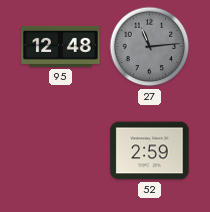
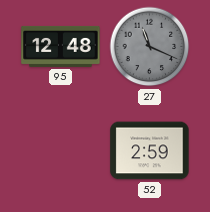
27: 11:14 -> 11:19 (150, 47)
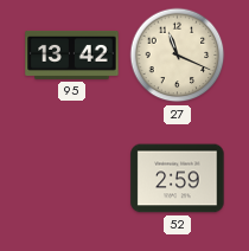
95: 12:48 -> 13:42 (72, 54)
27 dial: grey -> cream (178, 56)
